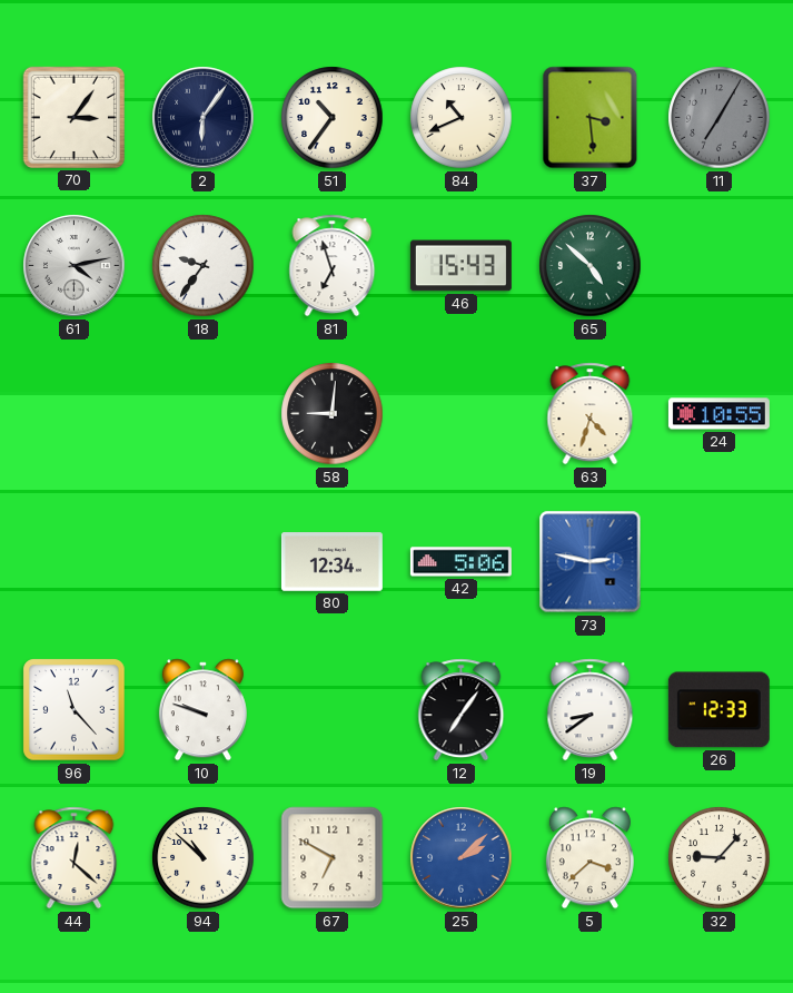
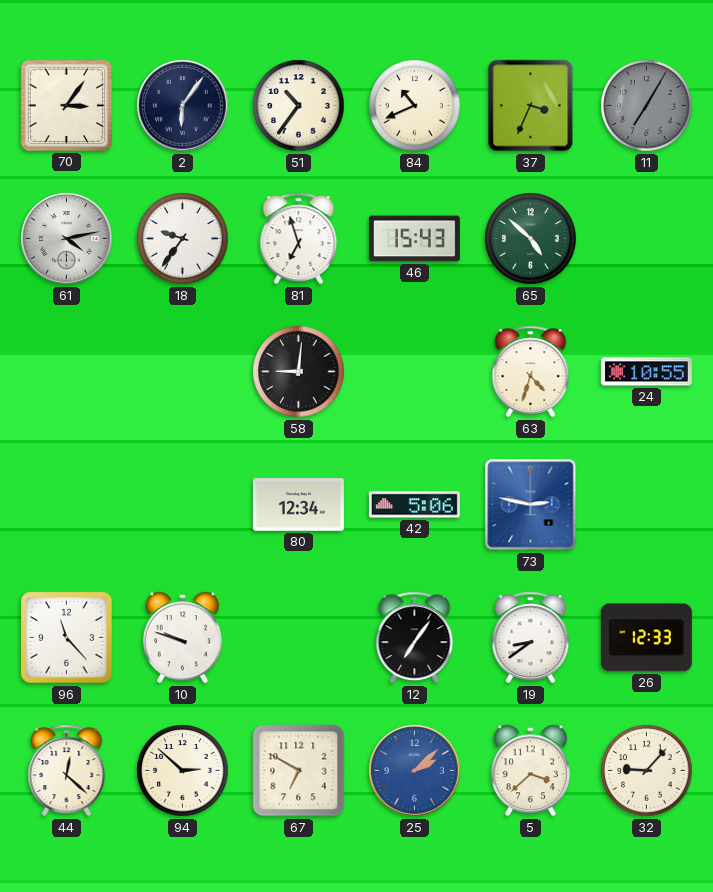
37: 3:29 -> 3:34 (531, 106)
94: 10:52 -> 2:52 (183, 771)
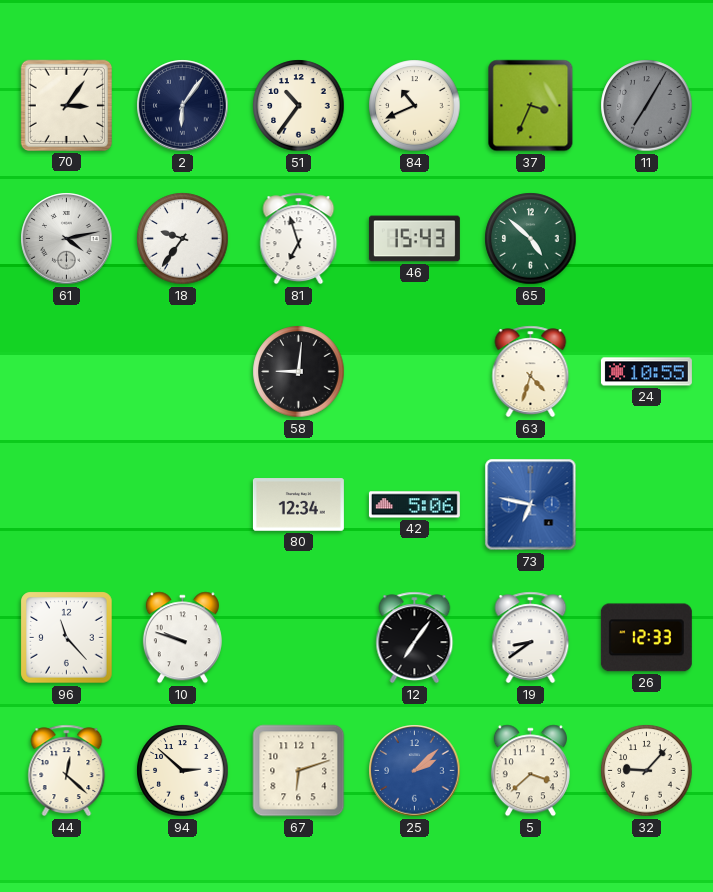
73: 2:47 -> 6:47 (531, 505)
67: 6:50 -> 6:12 (299, 771)
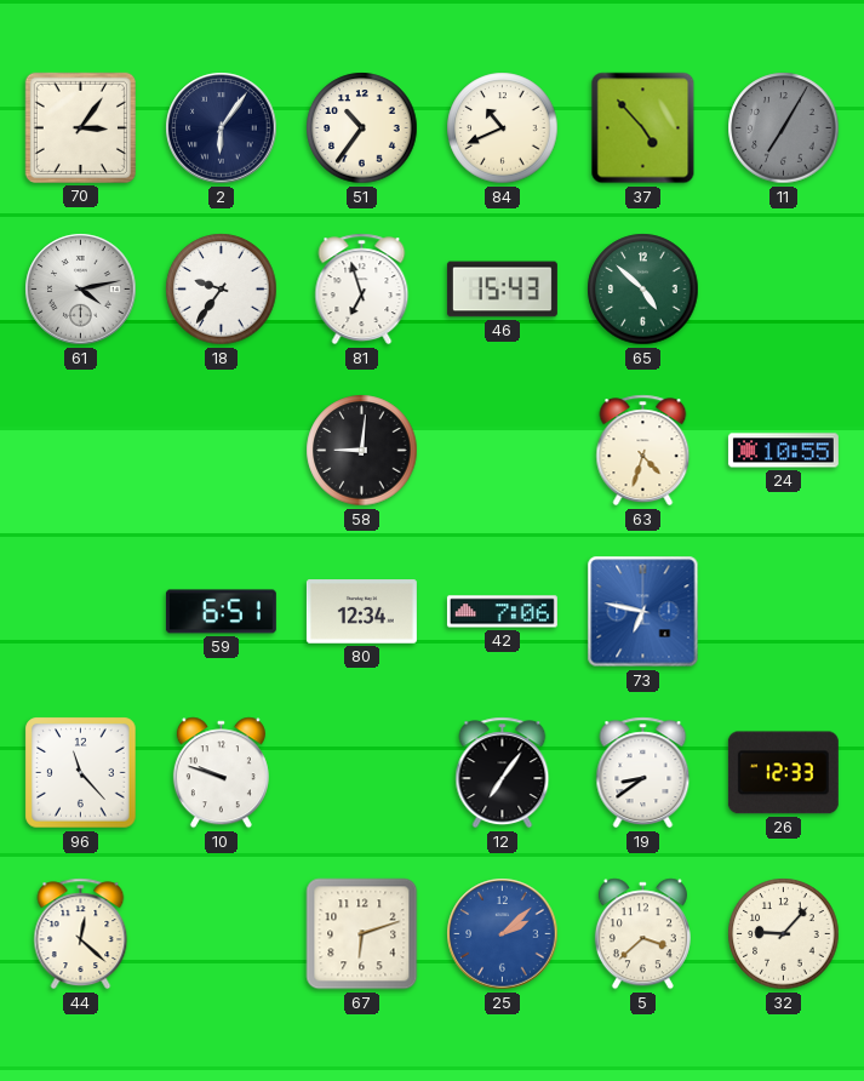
37: 3:34 -> 4:53 (643, 128)
59: none -> 6:51 (221, 612)
42: 5:06 -> 7:06 (502, 612)
94: 2:52 -> none (183, 771)
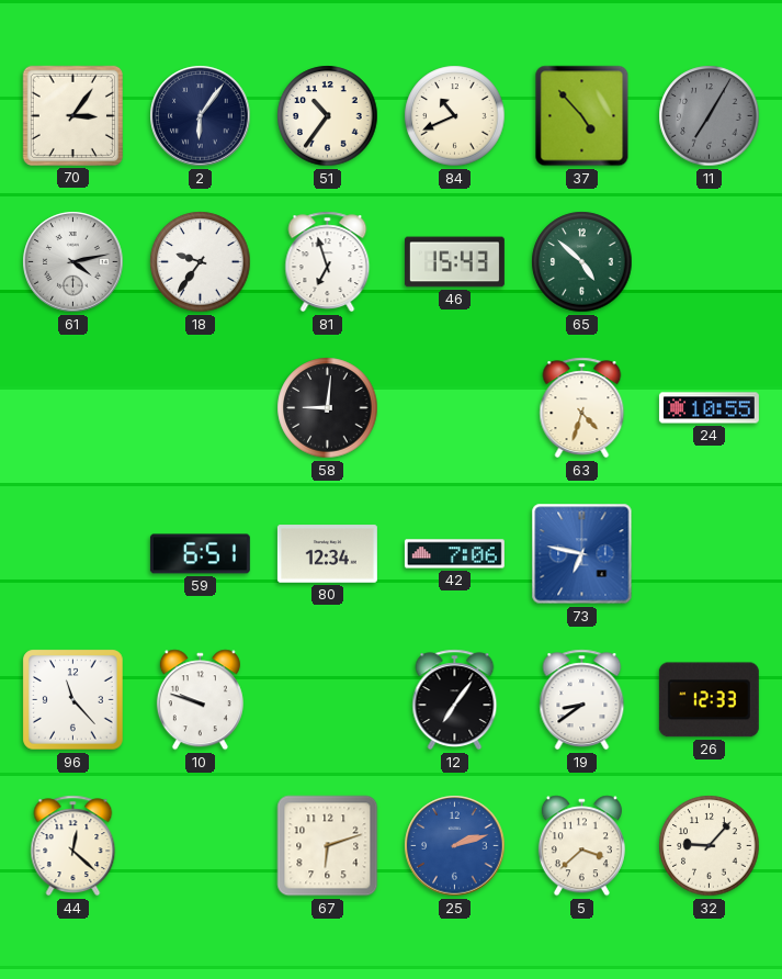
25: 2:08 -> 2:12 (455, 846)
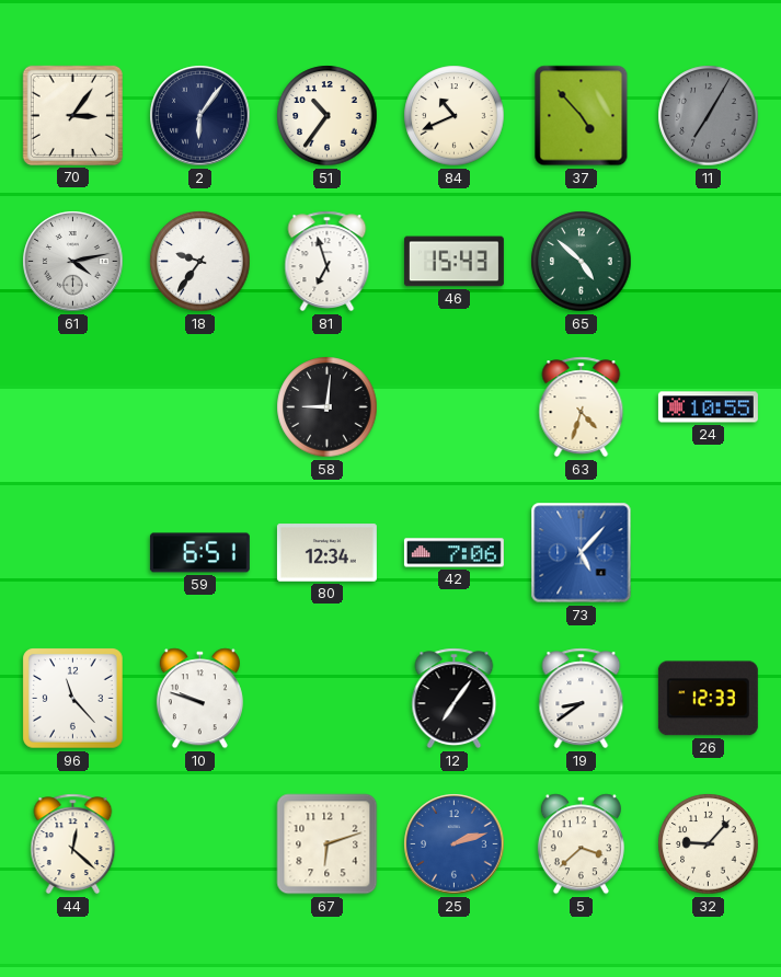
73: 6:47 -> 5:07 (582, 553)
